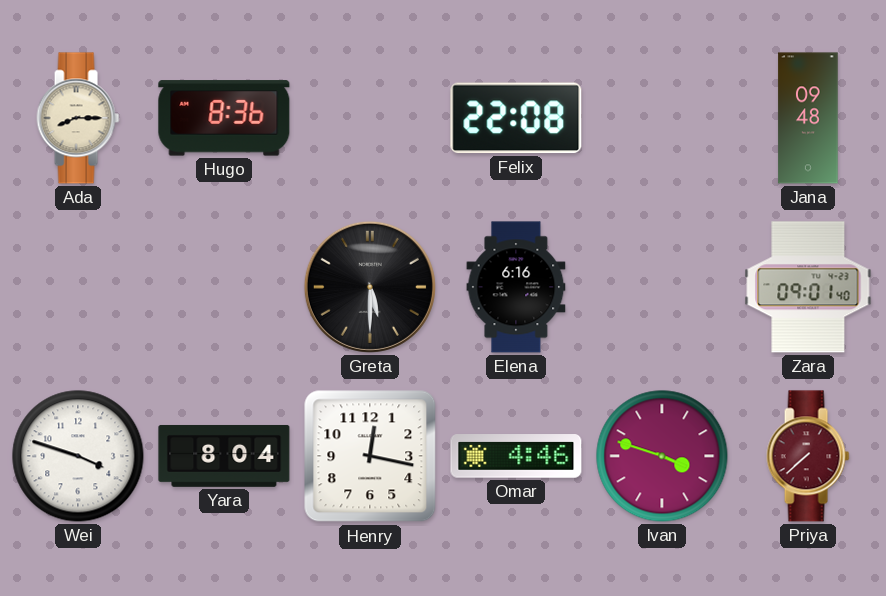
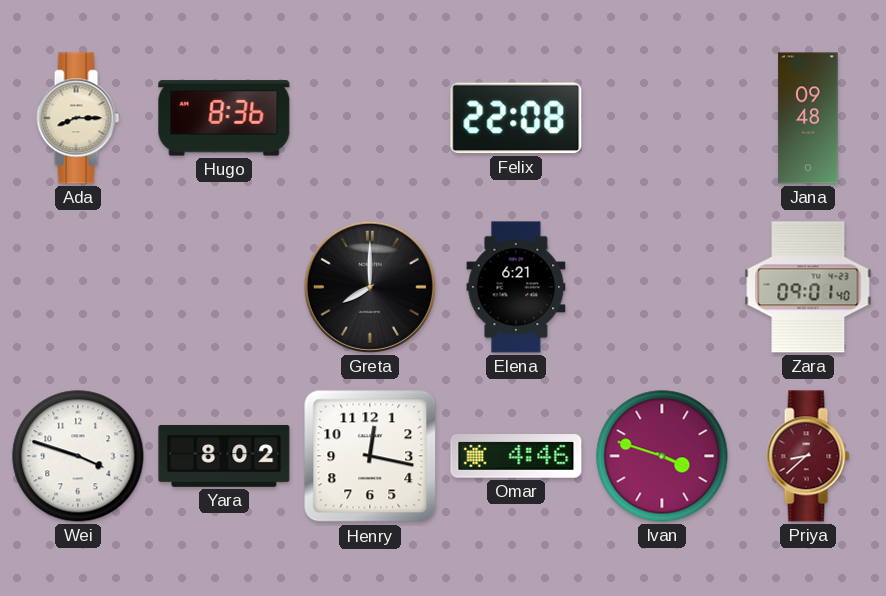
Greta: 5:30 -> 8:00 (370, 287)
Elena: 6:16 -> 6:21 (516, 287)
Yara: 8:04 -> 8:02 (224, 456)
Priya: 7:38 -> 8:38 (808, 456)
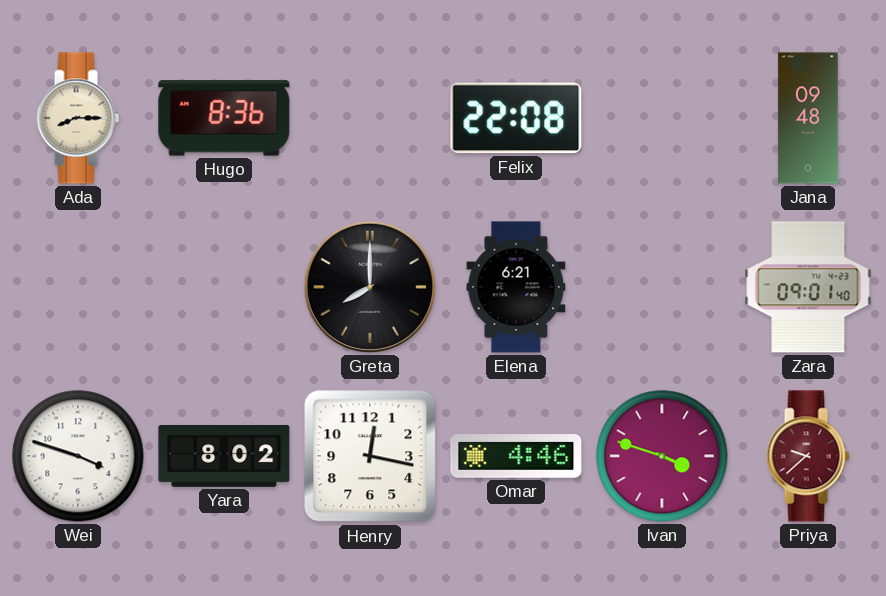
Priya: 8:38 -> 9:38 (808, 456)
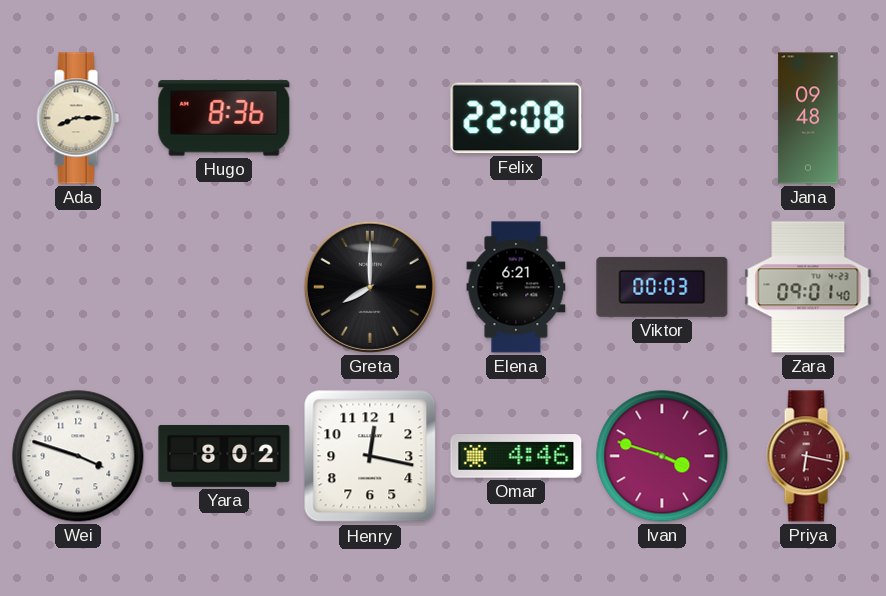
Viktor: none -> 00:03 (662, 287)
Priya: 9:38 -> 6:17 (808, 456)
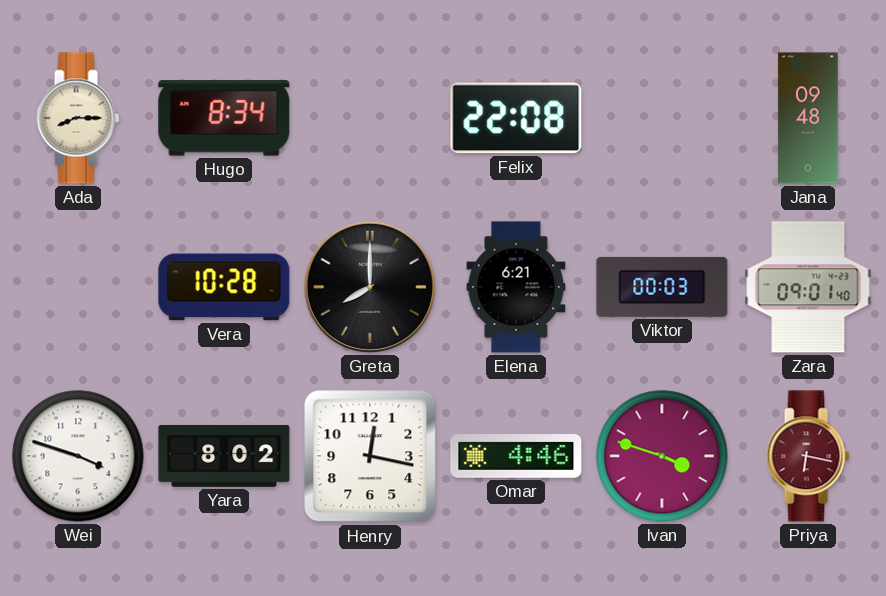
Hugo: 8:36 -> 8:34 (224, 118)
Vera: none -> 10:28 (224, 287)
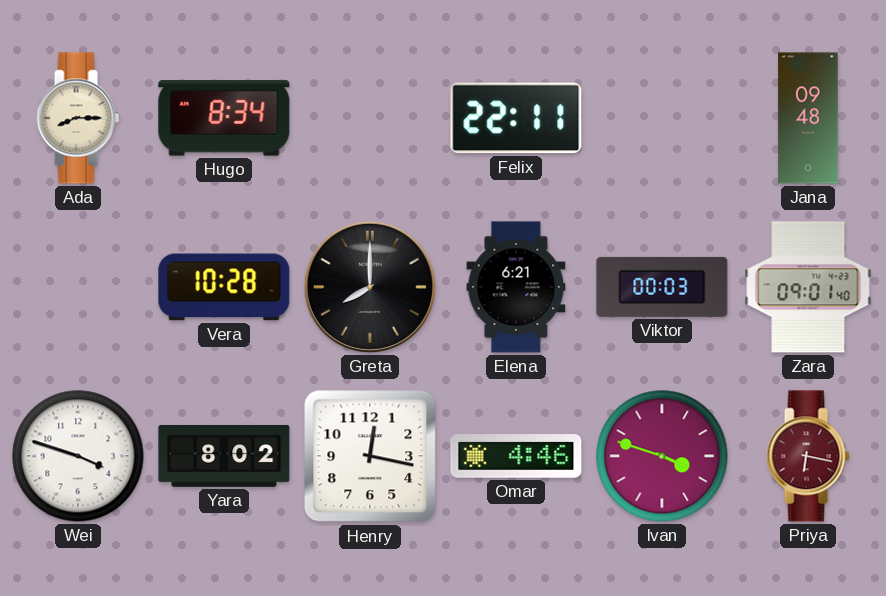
Felix: 22:08 -> 22:11 (516, 118)
